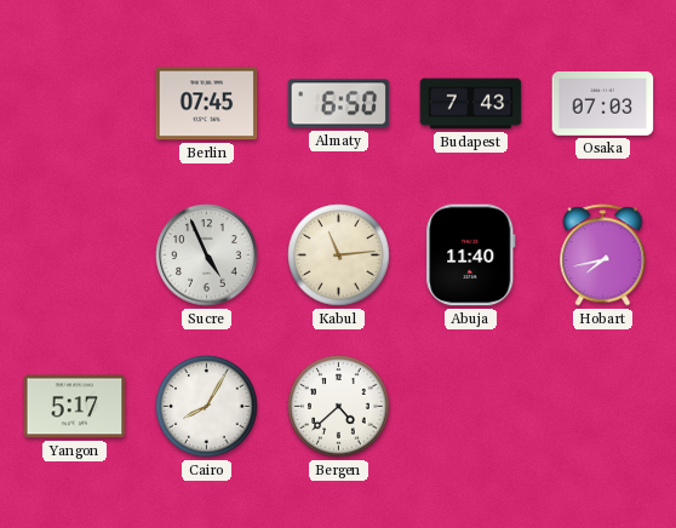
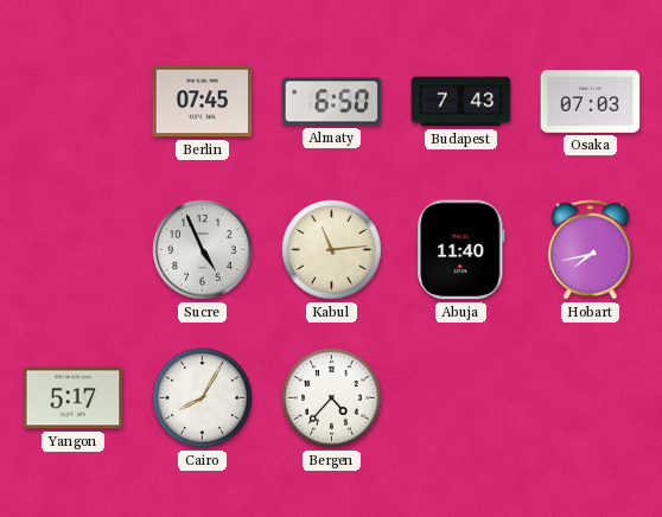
Bergen: 4:38 -> 4:37 (332, 398)
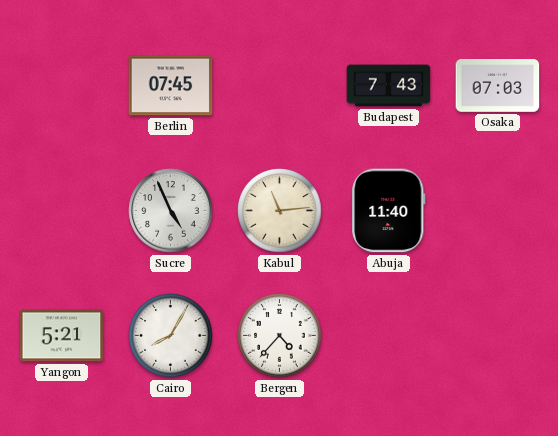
Almaty: 6:50 -> none (332, 102)
Hobart: 7:43 -> none (591, 250)
Yangon: 5:17 -> 5:21 (62, 336)
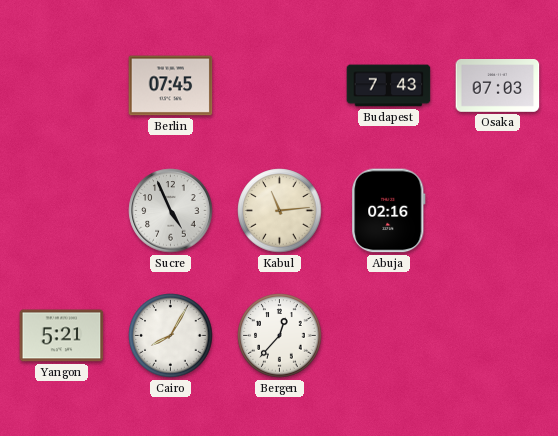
Abuja: 11:40 -> 02:16 (389, 211)
Bergen: 4:37 -> 12:37 (280, 336)
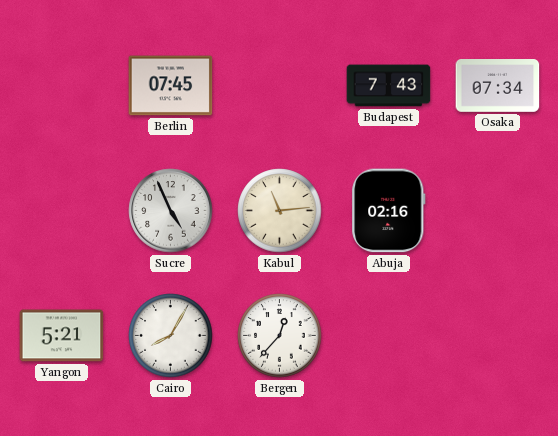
Osaka: 07:03 -> 07:34 (498, 86)
